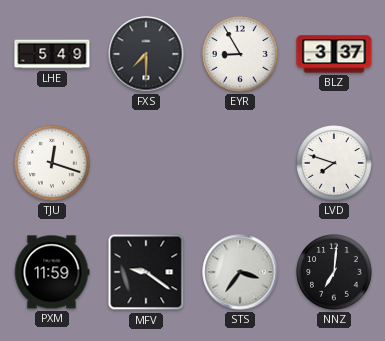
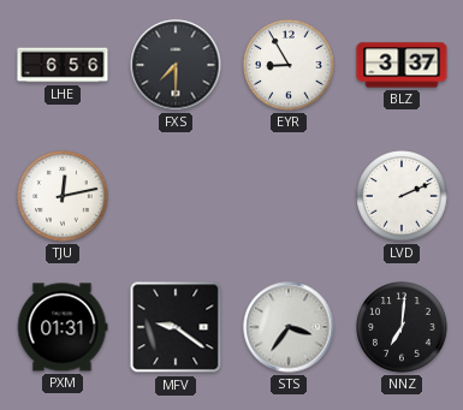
LHE: 5:49 -> 6:56 (63, 65)
TJU: 12:18 -> 12:13 (63, 196)
LVD: 7:48 -> 2:11 (402, 196)
PXM: 11:59 -> 01:31 (63, 327)
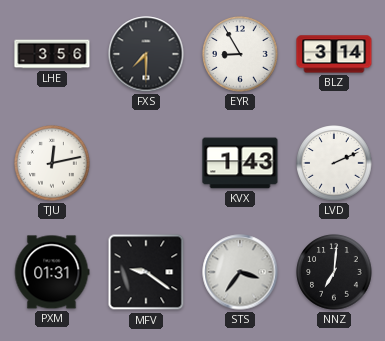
LHE: 6:56 -> 3:56 (52, 54)
BLZ: 3:37 -> 3:14 (334, 54)
KVX: none -> 1:43 (240, 163)
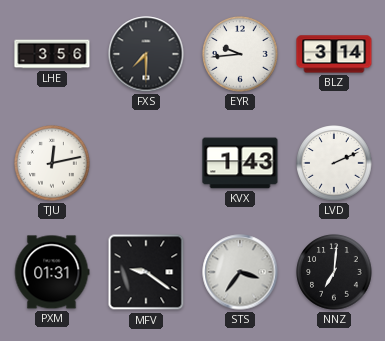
EYR: 8:55 -> 9:44 (240, 54)
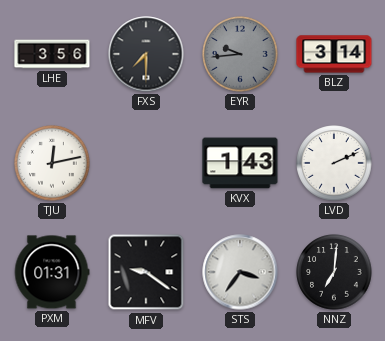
EYR dial: white -> grey (240, 54)
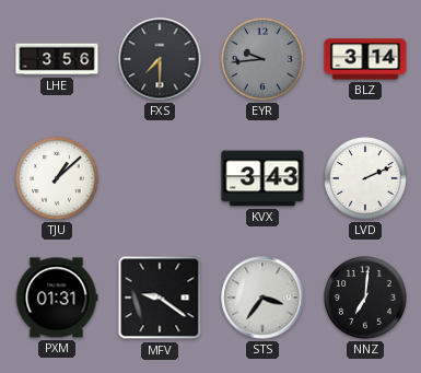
TJU: 12:13 -> 1:08 (57, 178)
KVX: 1:43 -> 3:43 (262, 178)
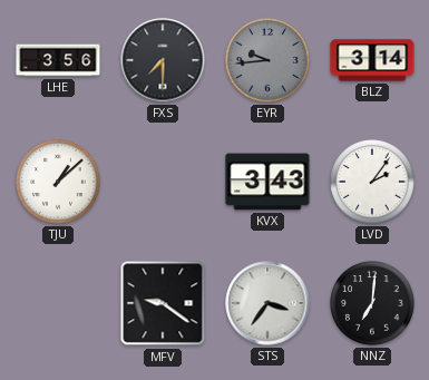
LVD: 2:11 -> 2:06 (372, 182)
PXM: 01:31 -> none (57, 298)
